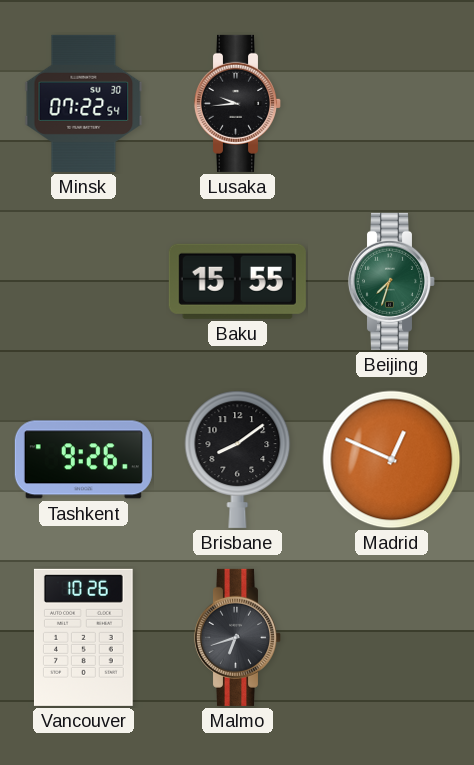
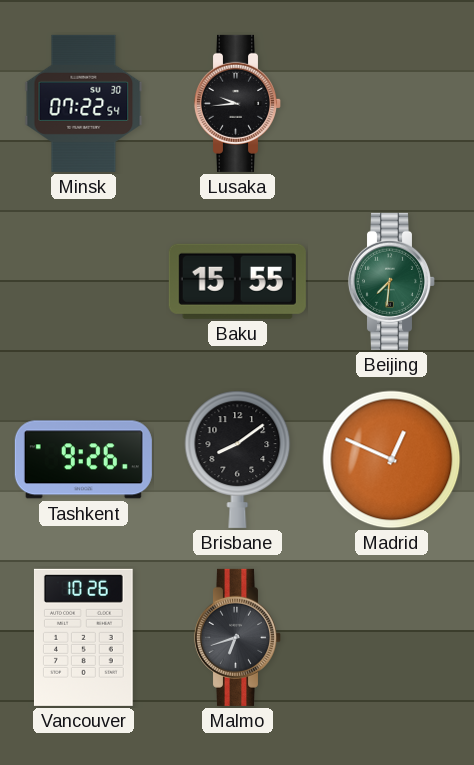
Beijing: 7:33 -> 7:31 (391, 281)
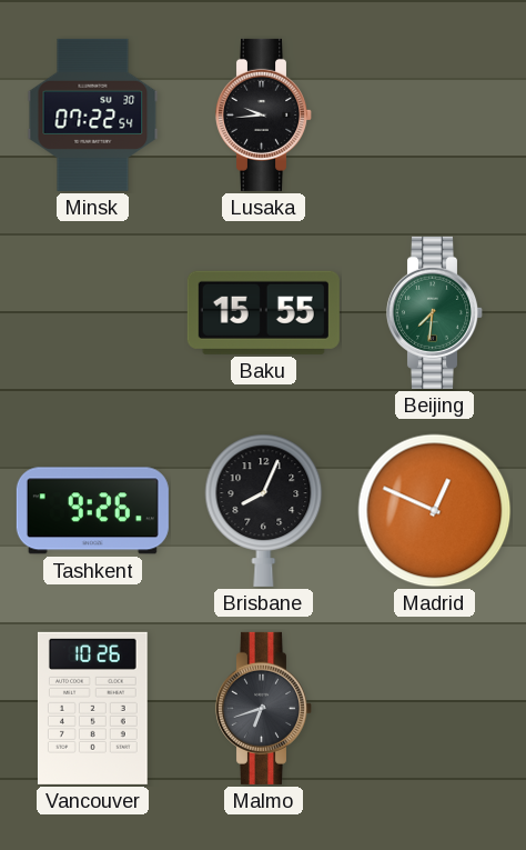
Brisbane: 8:09 -> 8:04 (264, 510)
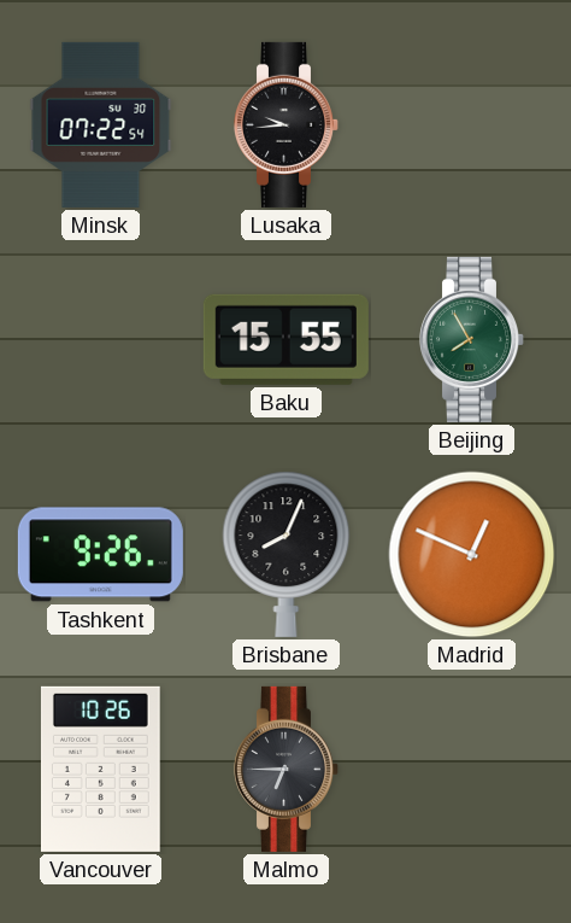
Beijing: 7:31 -> 7:55 (471, 339)
Malmo: 6:42 -> 6:45 (285, 769)
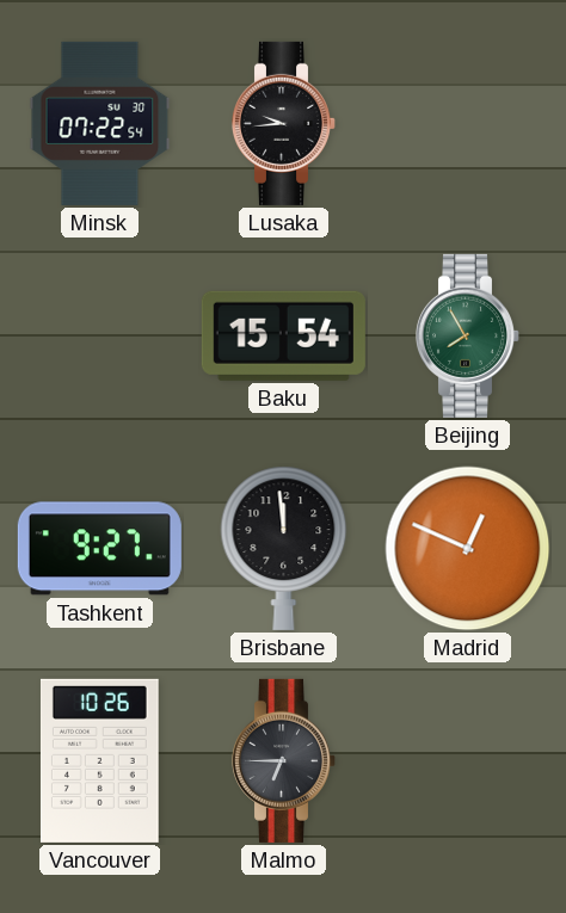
Baku: 15:55 -> 15:54 (283, 335)
Tashkent: 9:26 -> 9:27 (99, 549)
Brisbane: 8:04 -> 11:59 (284, 548)
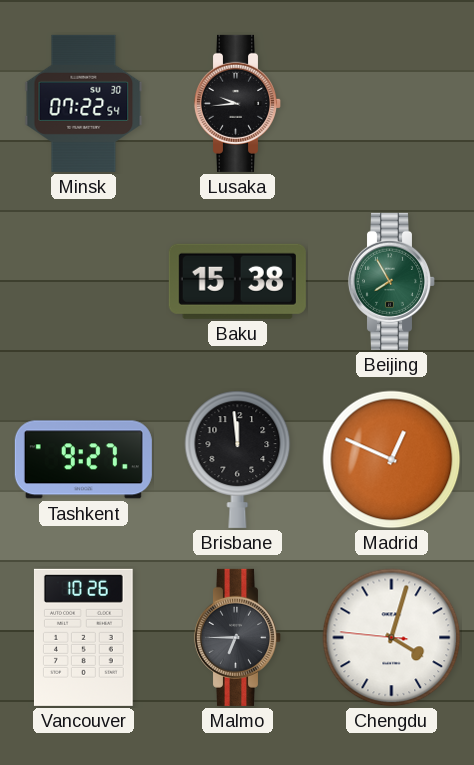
Baku: 15:54 -> 15:38 (237, 281)
Chengdu: none -> 4:02 (392, 638)
